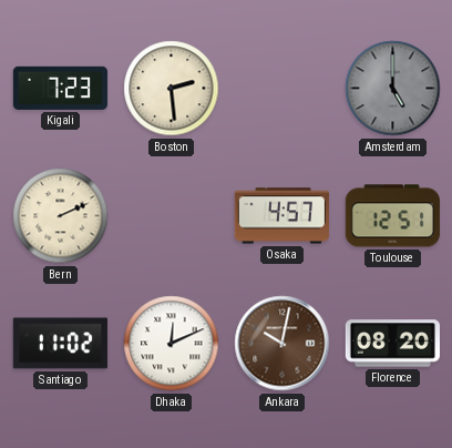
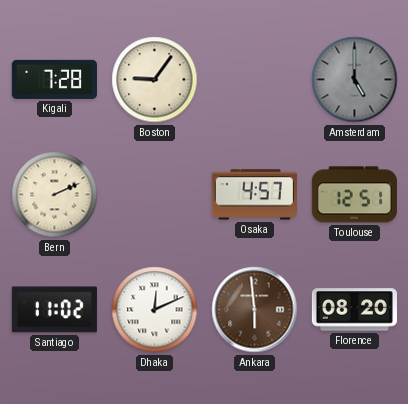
Kigali: 7:23 -> 7:28 (54, 79)
Boston: 2:29 -> 9:06 (155, 80)
Ankara: 10:02 -> 5:59 (255, 310)
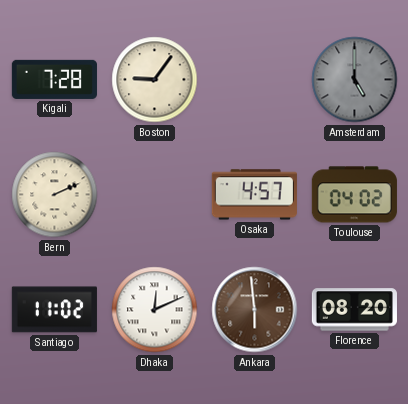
Toulouse: 12:51 -> 04:02 (354, 195)
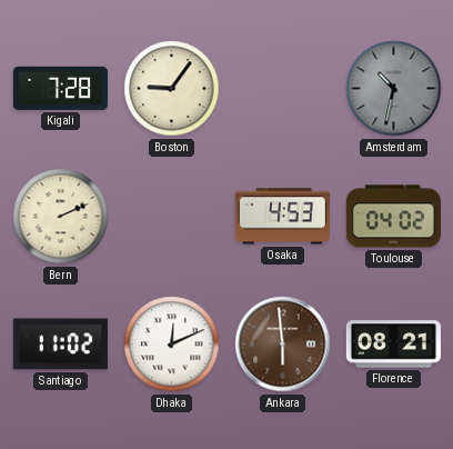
Amsterdam: 5:00 -> 10:32 (394, 89)
Osaka: 4:57 -> 4:53 (282, 217)
Florence: 08:20 -> 08:21 (393, 345)
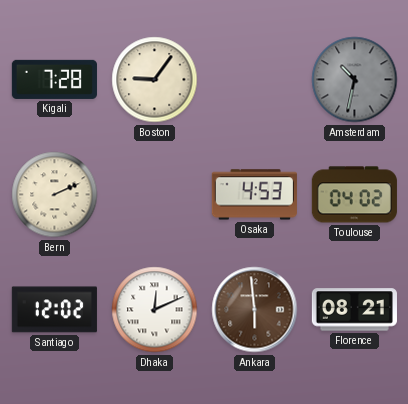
Santiago: 11:02 -> 12:02 (54, 310)
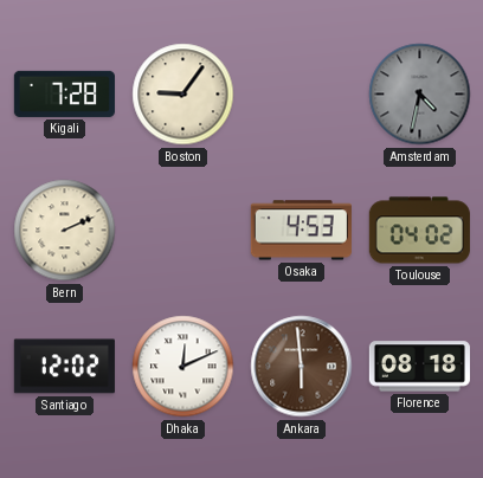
Amsterdam: 10:32 -> 4:32 (420, 95)
Florence: 08:21 -> 08:18 (419, 367)
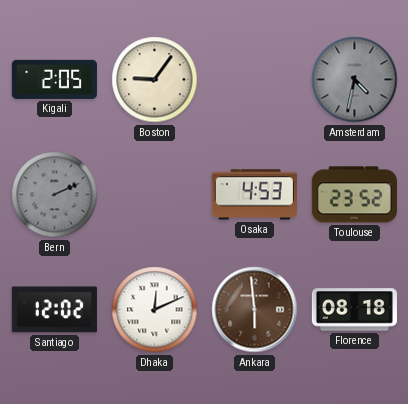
Kigali: 7:28 -> 2:05 (54, 79)
Bern dial: cream -> grey (55, 195)
Toulouse: 04:02 -> 23:52 (354, 195)
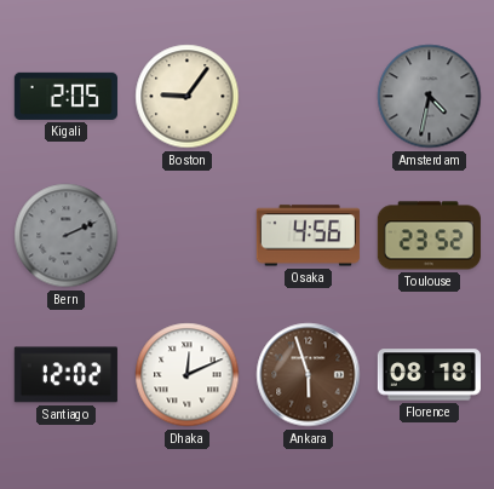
Osaka: 4:53 -> 4:56 (308, 236)
Ankara: 5:59 -> 5:57 (309, 375)
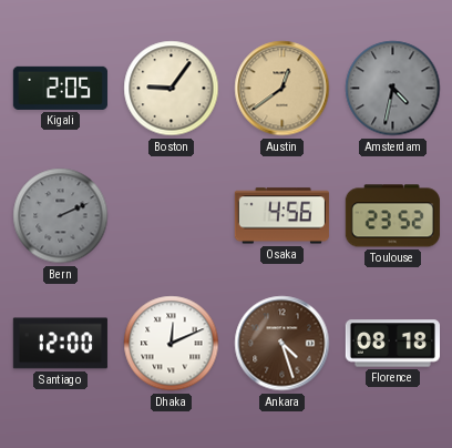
Austin: none -> 12:39 (282, 89)
Santiago: 12:02 -> 12:00 (60, 344)
Ankara: 5:57 -> 4:27 (282, 344)
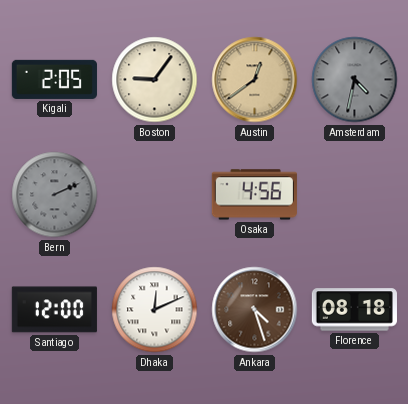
Toulouse: 23:52 -> none (392, 216)
